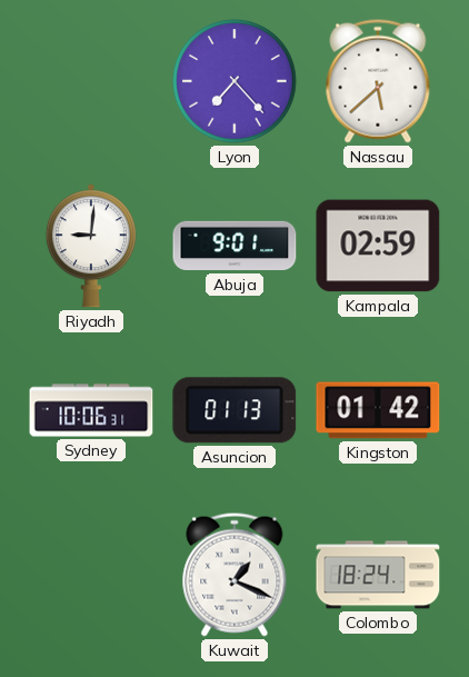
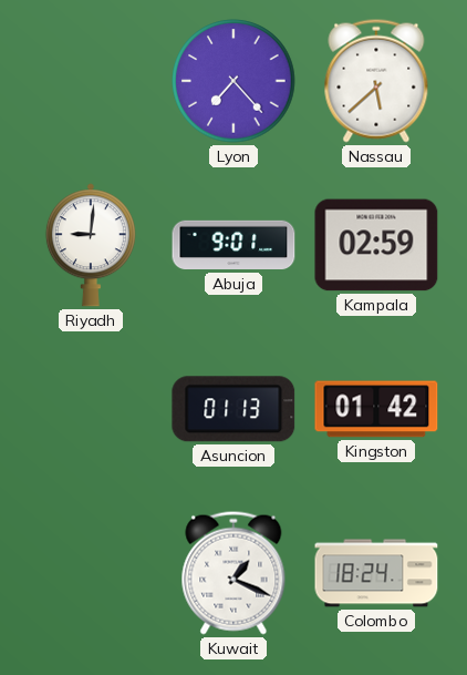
Sydney: 10:06 -> none (91, 410)
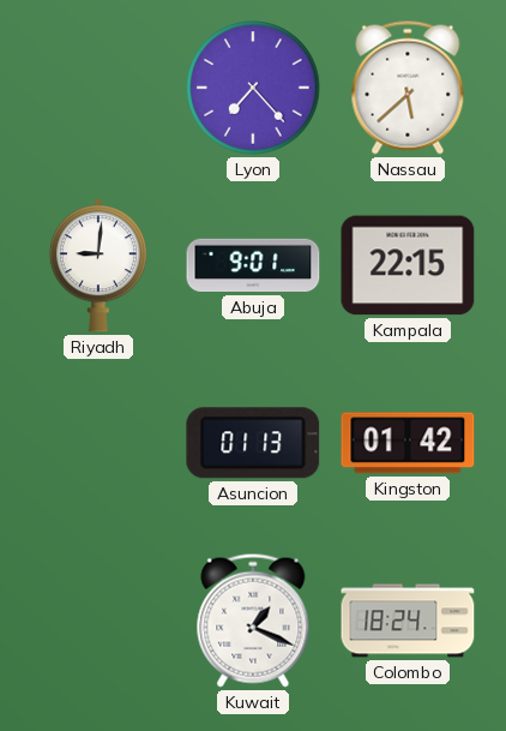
Kampala: 02:59 -> 22:15 (408, 265)
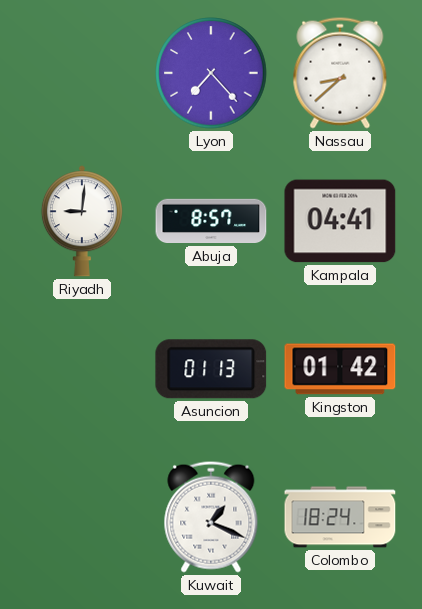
Nassau: 5:38 -> 8:38 (340, 73)
Abuja: 9:01 -> 8:57 (211, 221)
Kampala: 22:15 -> 04:41 (340, 221)
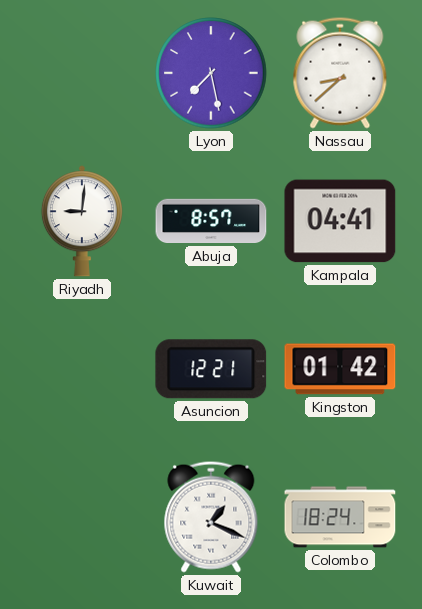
Lyon: 7:23 -> 7:28 (211, 73)
Asuncion: 01:13 -> 12:21 (211, 369)
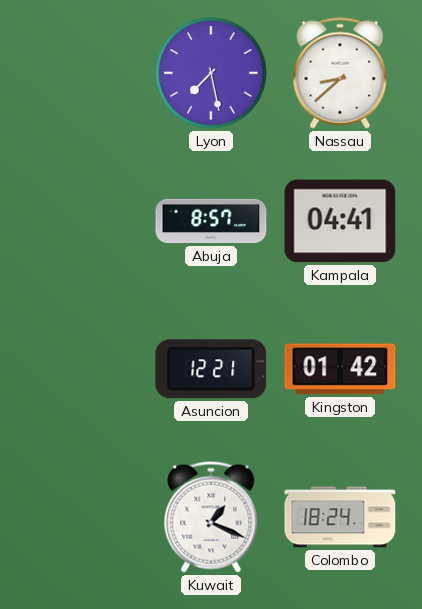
Riyadh: 9:01 -> none (82, 221)
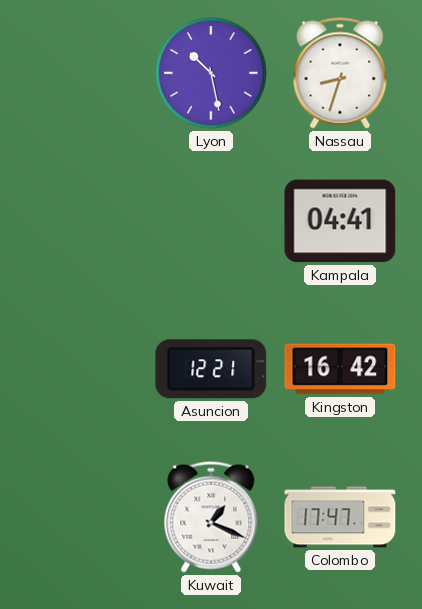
Lyon: 7:28 -> 10:28 (211, 73)
Nassau: 8:38 -> 8:33 (340, 73)
Abuja: 8:57 -> none (211, 221)
Kingston: 01:42 -> 16:42 (340, 369)
Colombo: 18:24 -> 17:47 (340, 517)
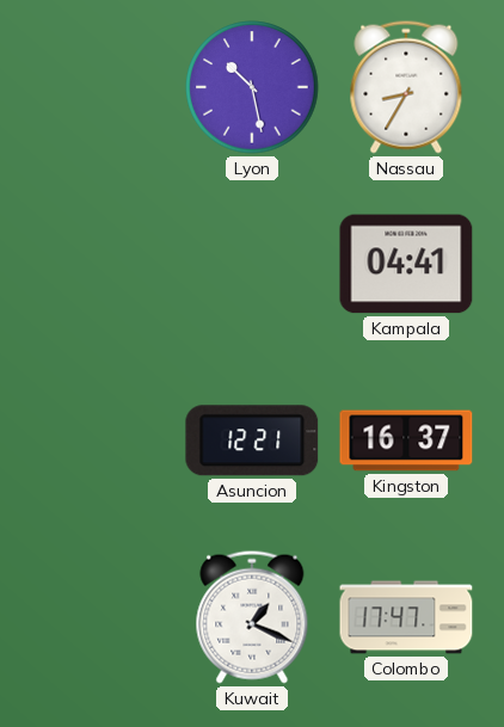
Nassau: 8:33 -> 8:35 (406, 87)
Kingston: 16:42 -> 16:37 (406, 440)
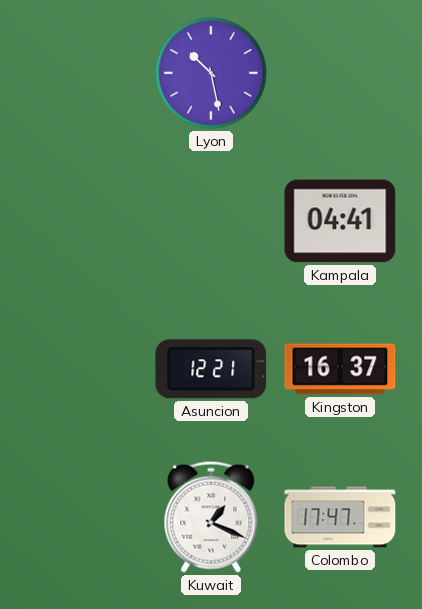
Nassau: 8:35 -> none (406, 87)
